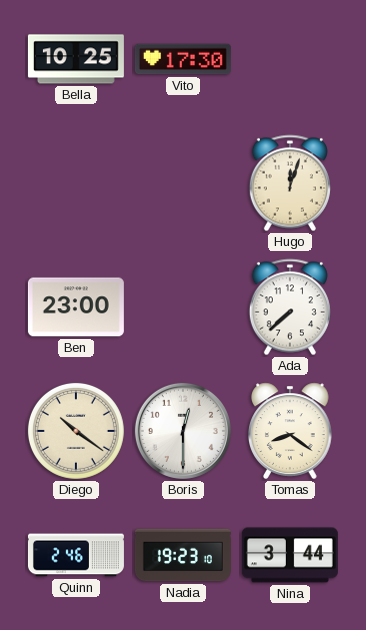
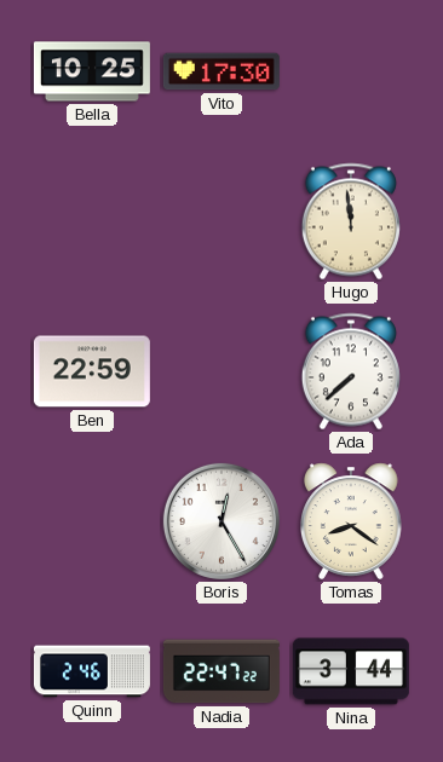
Hugo: 12:03 -> 11:59 (351, 221)
Ben: 23:00 -> 22:59 (92, 371)
Diego: 10:21 -> none (76, 431)
Boris: 12:30 -> 12:25 (221, 521)
Nadia: 19:23 -> 22:47 (221, 671)
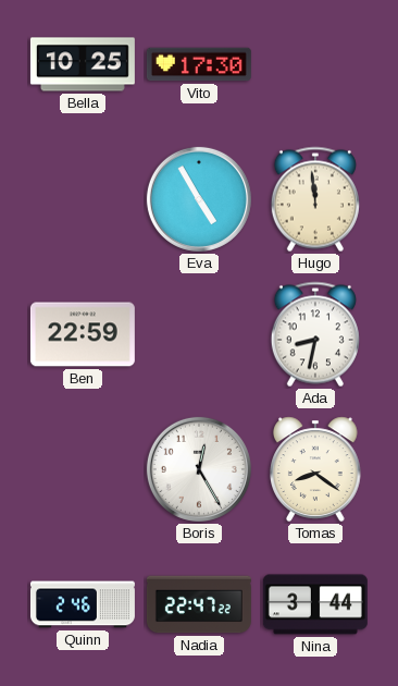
Eva: none -> 4:55 (199, 199)
Ada: 7:38 -> 8:32 (315, 334)
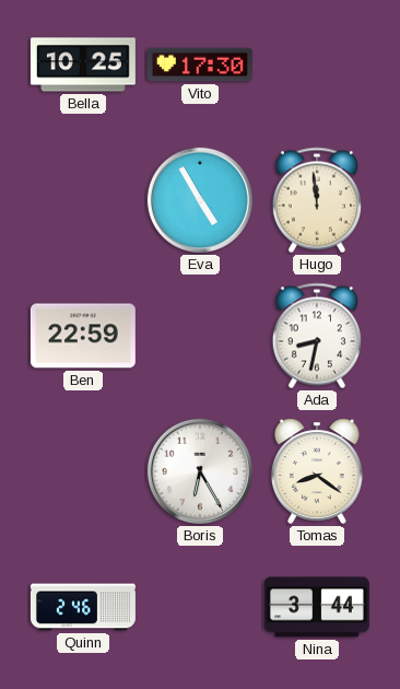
Boris: 12:25 -> 6:25 (200, 471)
Nadia: 22:47 -> none (199, 604)
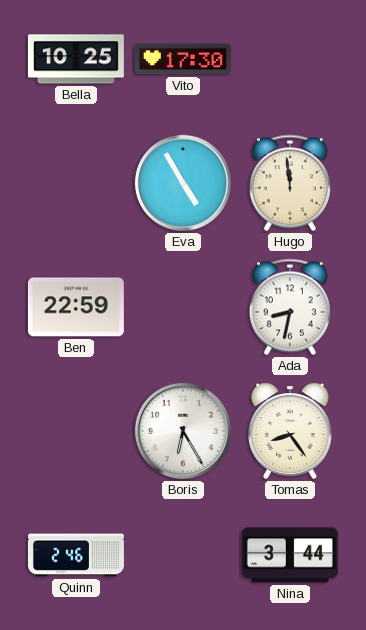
Tomas: 8:21 -> 8:24 (291, 431)
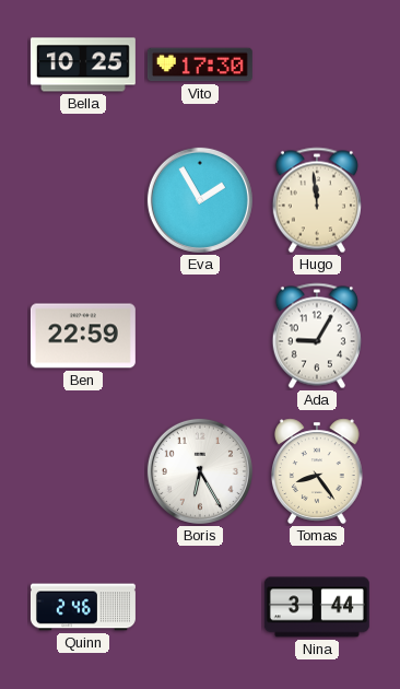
Eva: 4:55 -> 1:55 (200, 200)
Ada: 8:32 -> 9:05 (317, 336)
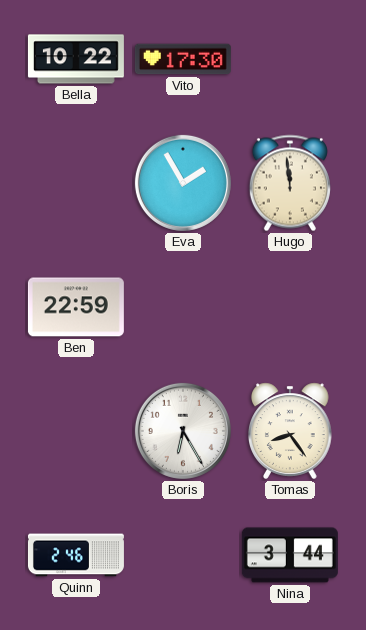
Bella: 10:25 -> 10:22 (76, 59)
Ada: 9:05 -> none (317, 336)
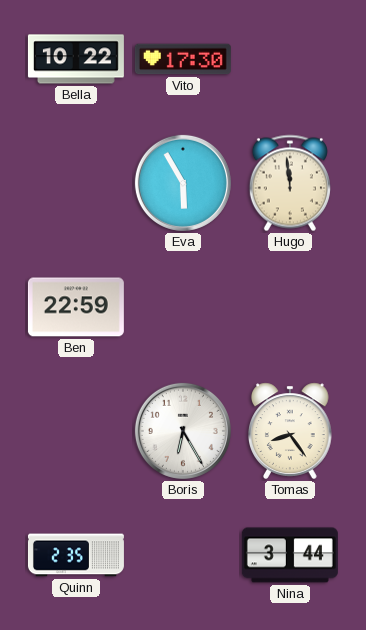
Eva: 1:55 -> 5:55 (183, 183)
Quinn: 2:46 -> 2:35 (76, 555)
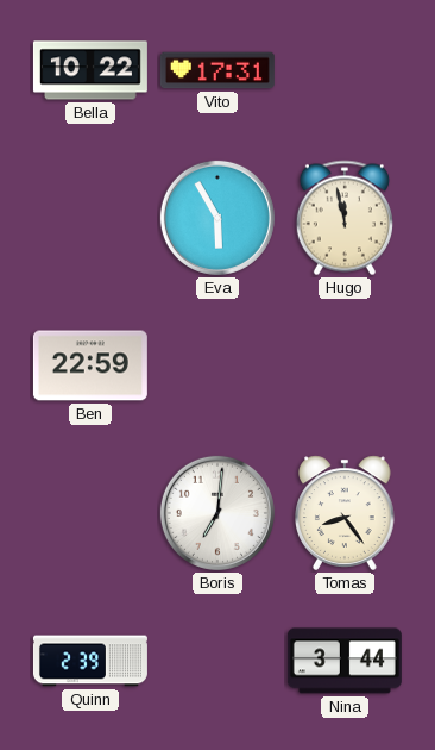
Vito: 17:30 -> 17:31 (218, 70)
Hugo: 11:59 -> 11:58 (345, 218)
Boris: 6:25 -> 7:01 (218, 513)
Quinn: 2:35 -> 2:39 (90, 661)
